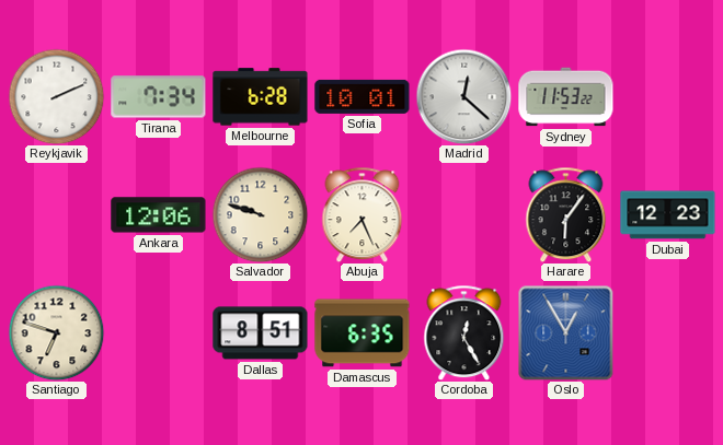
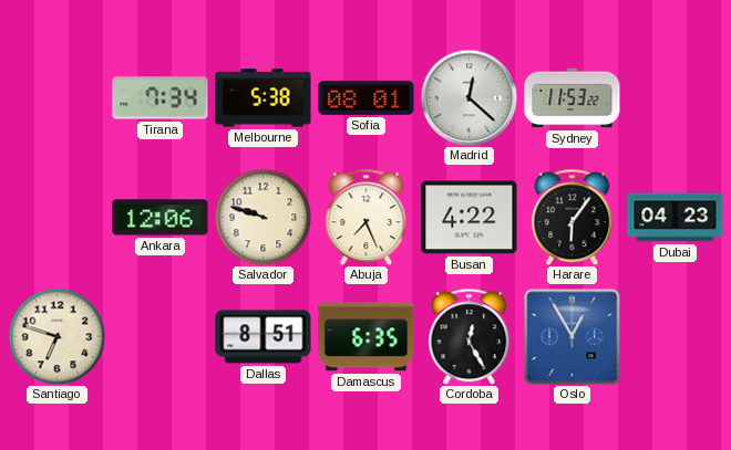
Reykjavik: 2:11 -> none (56, 96)
Melbourne: 6:28 -> 5:38 (264, 98)
Sofia: 10:01 -> 08:01 (367, 97)
Busan: none -> 4:22 (470, 218)
Dubai: 12:23 -> 04:23 (676, 218)
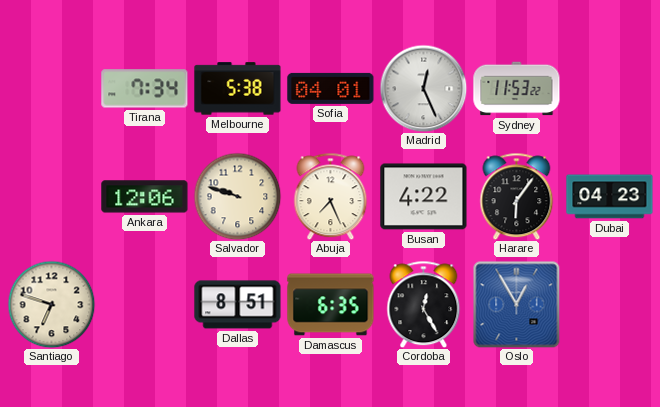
Sofia: 08:01 -> 04:01 (331, 88)
Madrid: 12:22 -> 12:26 (423, 88)
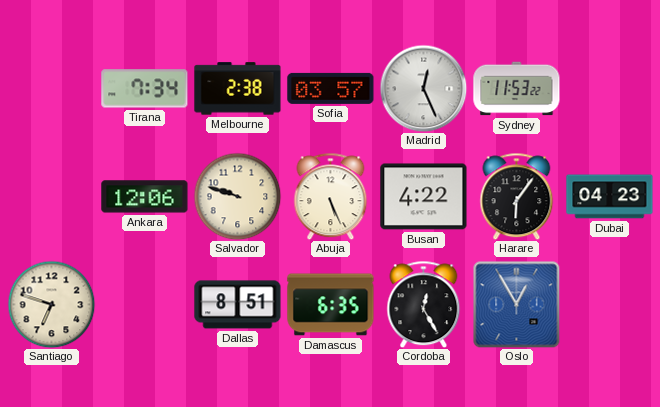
Melbourne: 5:38 -> 2:38 (238, 89)
Sofia: 04:01 -> 03:57 (331, 88)
Abuja: 7:26 -> 5:26 (331, 196)
